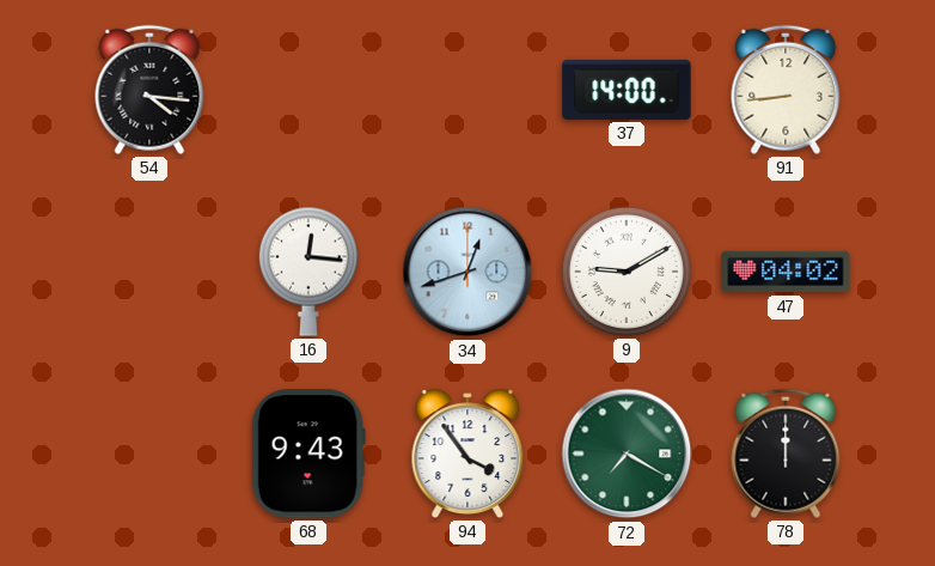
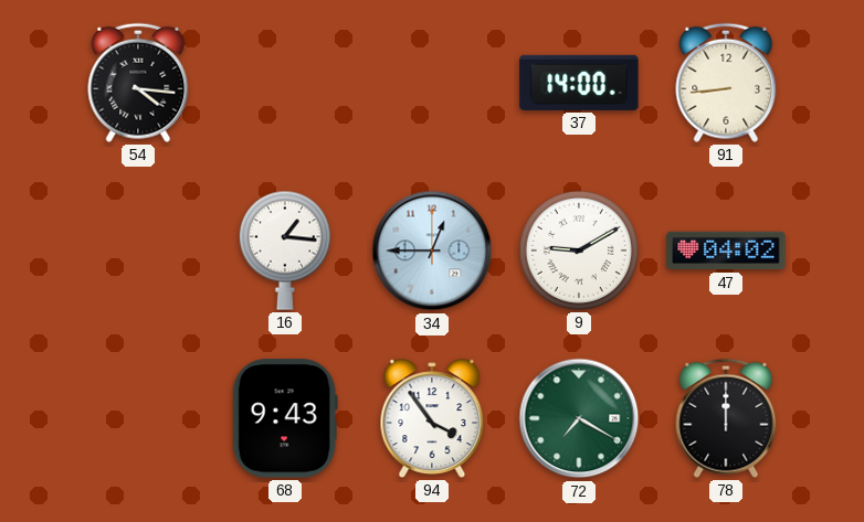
16: 12:16 -> 1:16 (285, 251)
34: 12:42 -> 12:45 (432, 251)
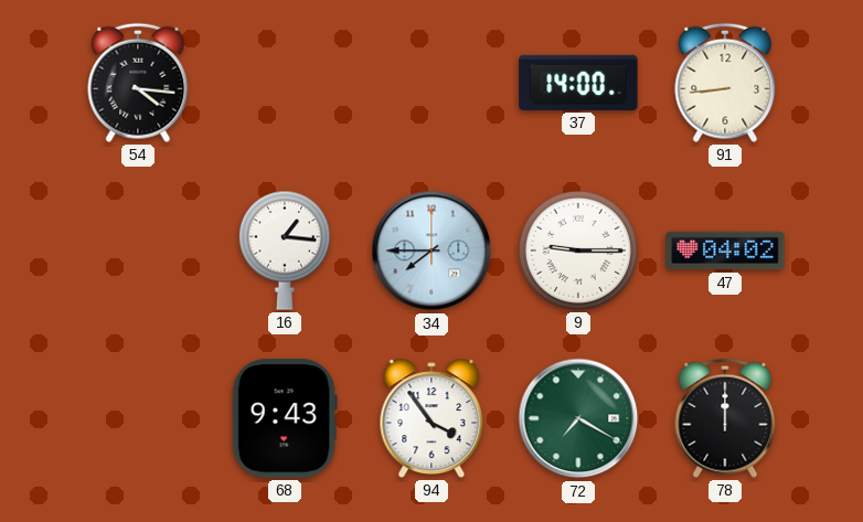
34: 12:45 -> 7:45 (431, 251)
9: 9:10 -> 9:15 (578, 251)
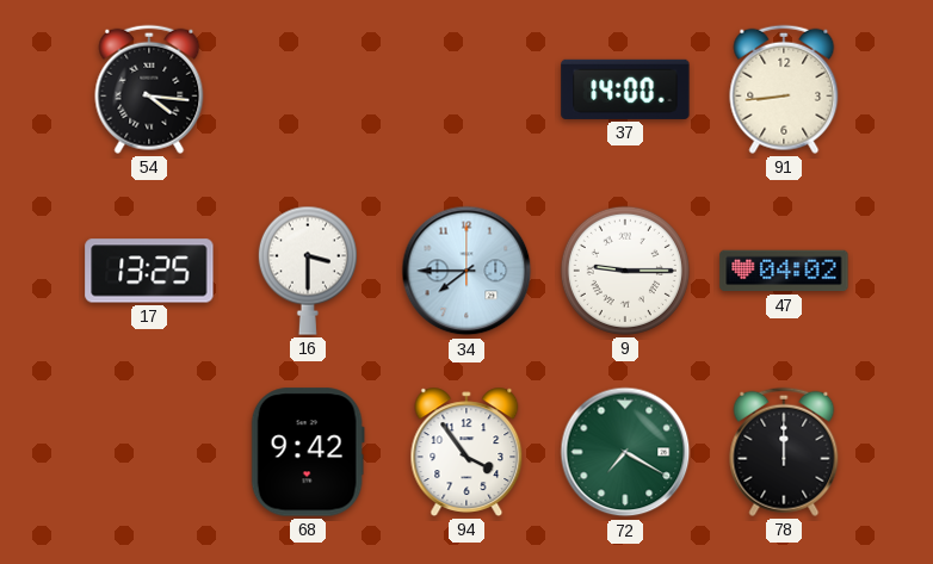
17: none -> 13:25 (149, 271)
16: 1:16 -> 3:30 (308, 271)
68: 9:43 -> 9:42 (308, 452)
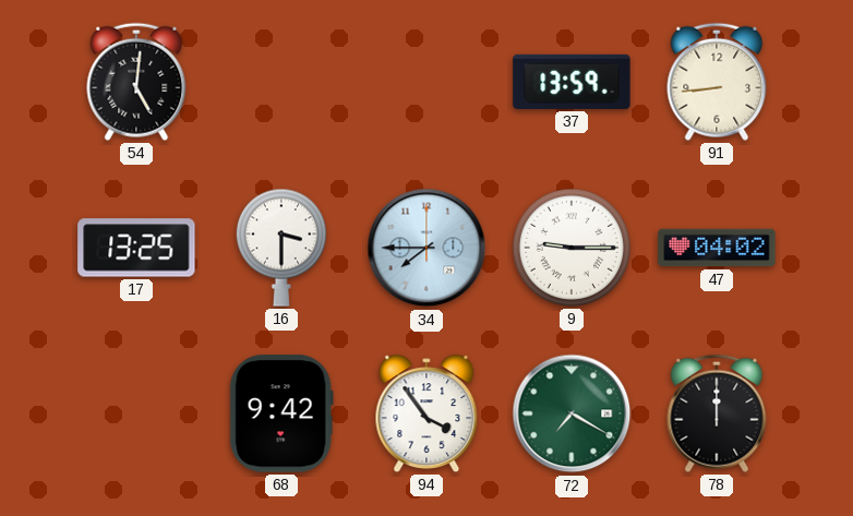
54: 4:16 -> 5:01 (136, 82)
37: 14:00 -> 13:59 (572, 82)
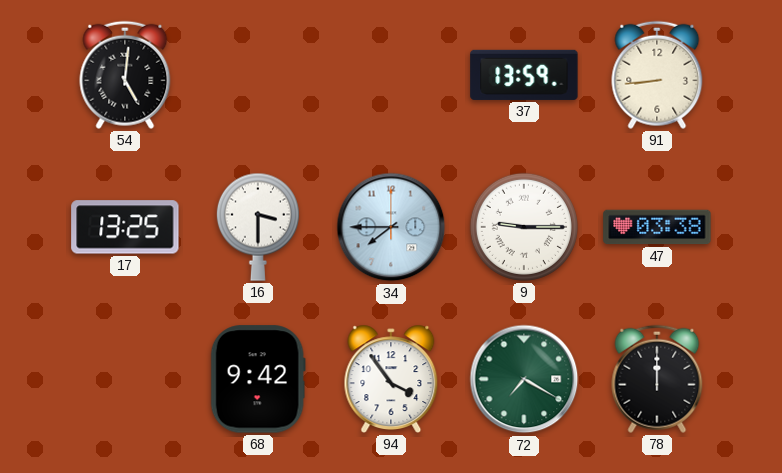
47: 04:02 -> 03:38 (657, 227)
